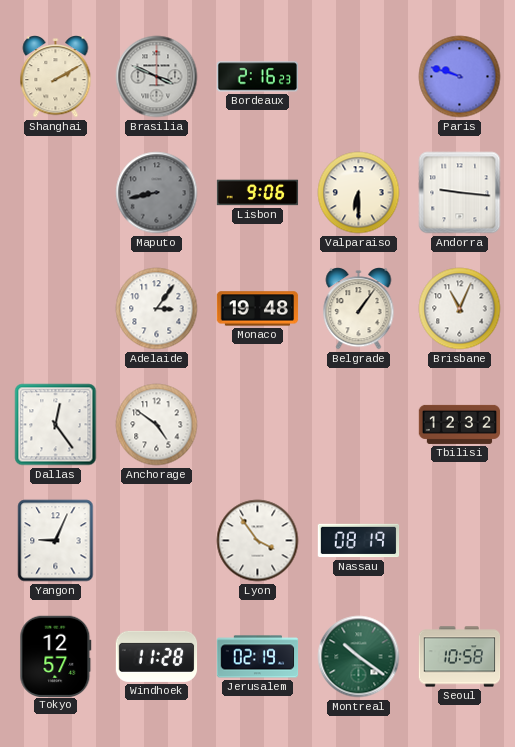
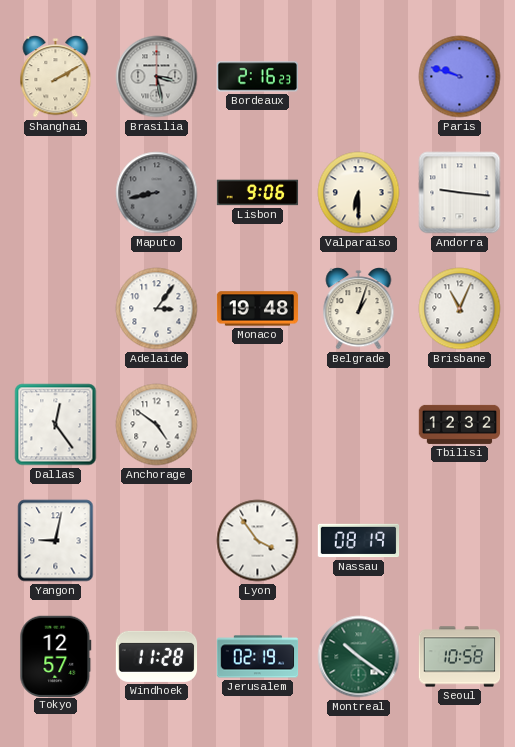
Brasilia: 3:49 -> 3:28 (157, 77)
Belgrade: 1:06 -> 1:03 (359, 309)
Yangon: 9:04 -> 9:02 (56, 541)
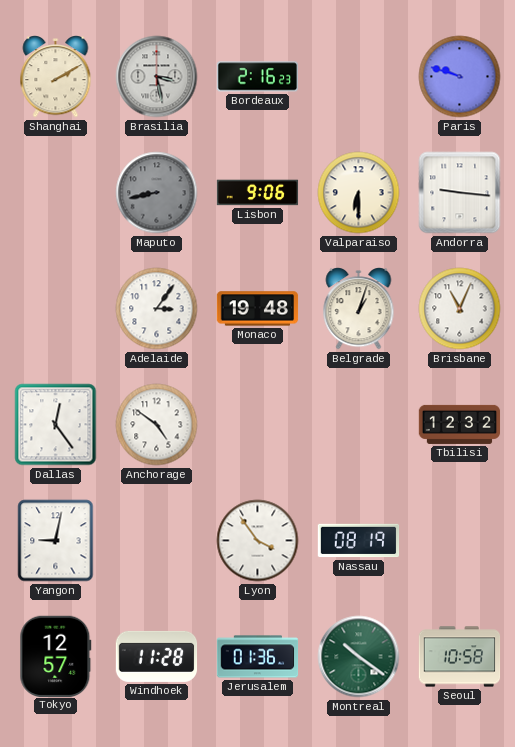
Jerusalem: 02:19 -> 01:36 (258, 657)
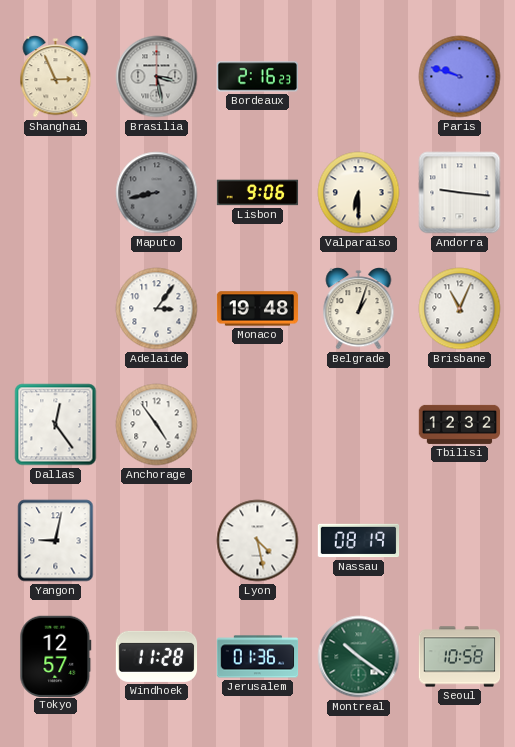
Shanghai: 2:10 -> 2:56 (56, 77)
Anchorage: 4:51 -> 4:54 (157, 425)
Lyon: 3:54 -> 4:28 (258, 541)
